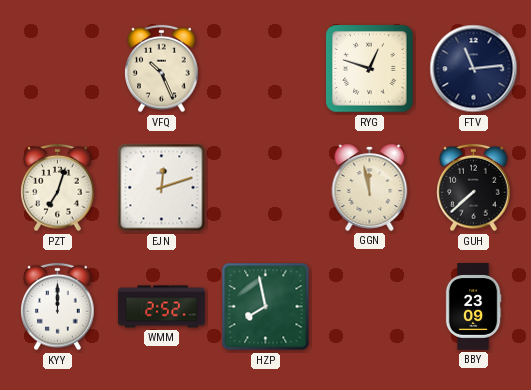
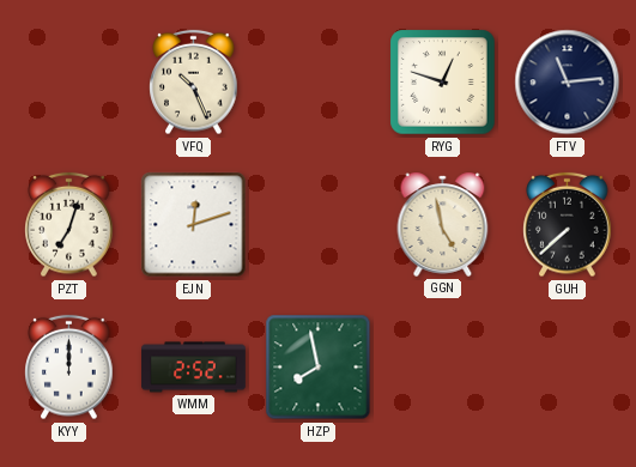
GGN: 11:58 -> 4:58 (443, 224)
BBY: 23:09 -> none (473, 307)
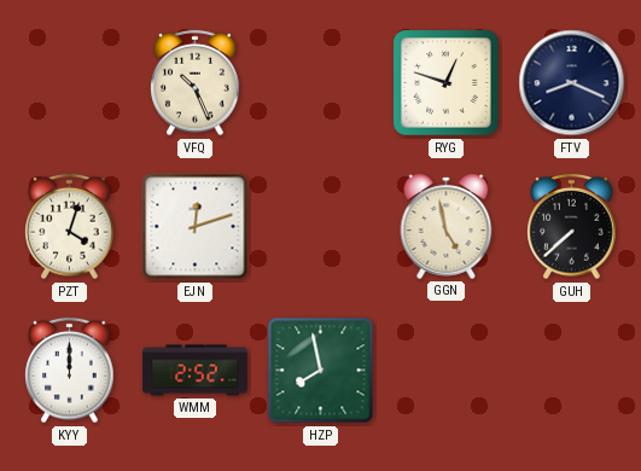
FTV: 11:14 -> 8:19 (572, 83)
PZT: 7:03 -> 4:03 (70, 227)
